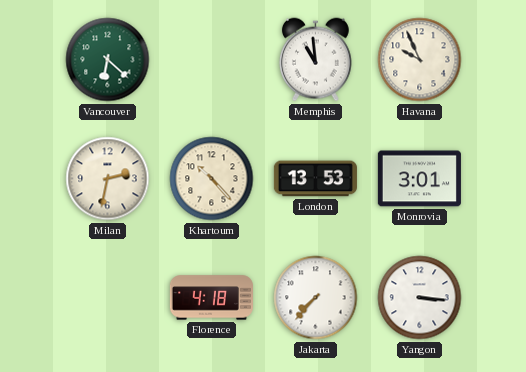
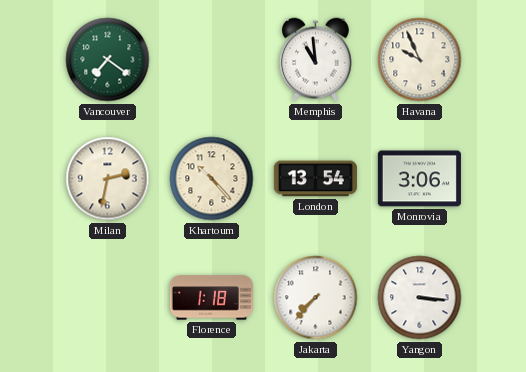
Vancouver: 6:22 -> 7:21 (108, 60)
London: 13:53 -> 13:54 (315, 179)
Monrovia: 3:01 -> 3:06 (419, 179)
Florence: 4:18 -> 1:18 (211, 298)
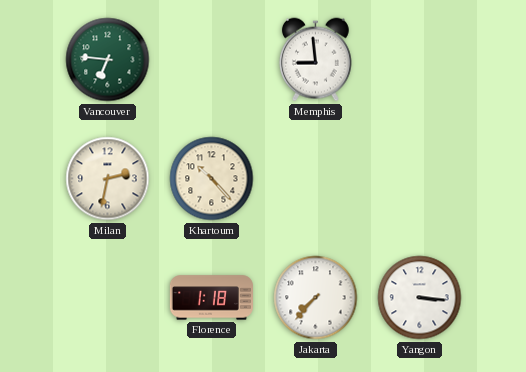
Vancouver: 7:21 -> 6:46 (108, 60)
Memphis: 10:59 -> 8:59 (315, 60)
Havana: 9:56 -> none (420, 60)
London: 13:54 -> none (315, 179)
Monrovia: 3:06 -> none (419, 179)
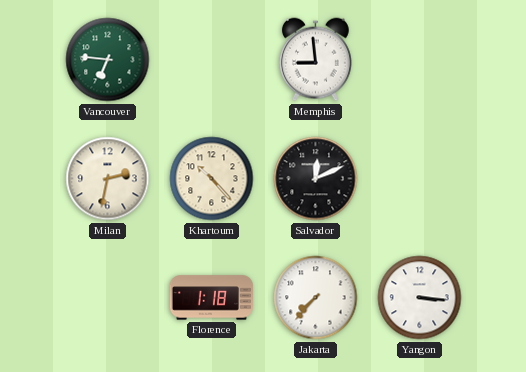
Salvador: none -> 12:11 (316, 179)
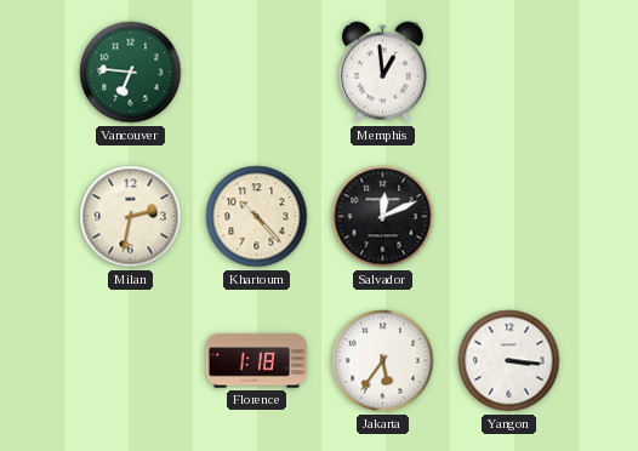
Memphis: 8:59 -> 12:59 (382, 73)
Jakarta: 7:37 -> 5:36 (383, 361)
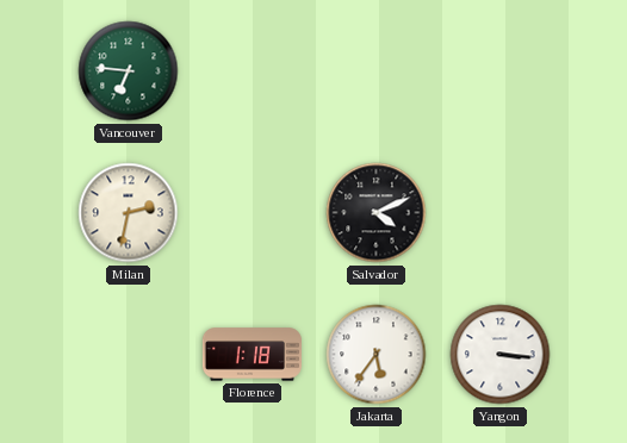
Memphis: 12:59 -> none (382, 73)
Khartoum: 10:23 -> none (257, 217)
Salvador: 12:11 -> 4:11 (377, 213)
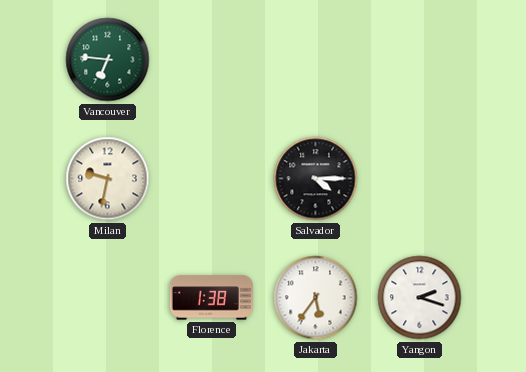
Milan: 2:32 -> 9:32 (108, 179)
Salvador: 4:11 -> 4:15 (316, 179)
Florence: 1:18 -> 1:38 (211, 298)
Yangon: 3:16 -> 2:18 (420, 298)
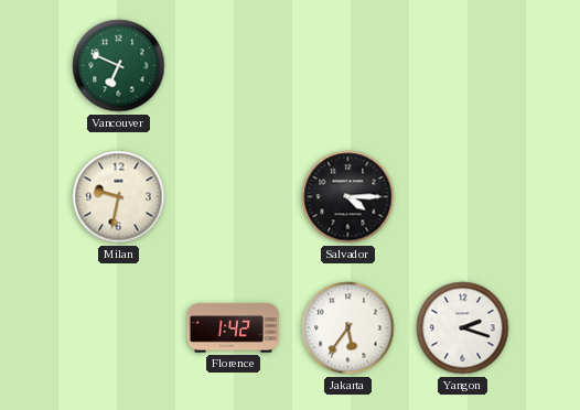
Vancouver: 6:46 -> 6:49 (119, 66)
Florence: 1:38 -> 1:42 (233, 328)
